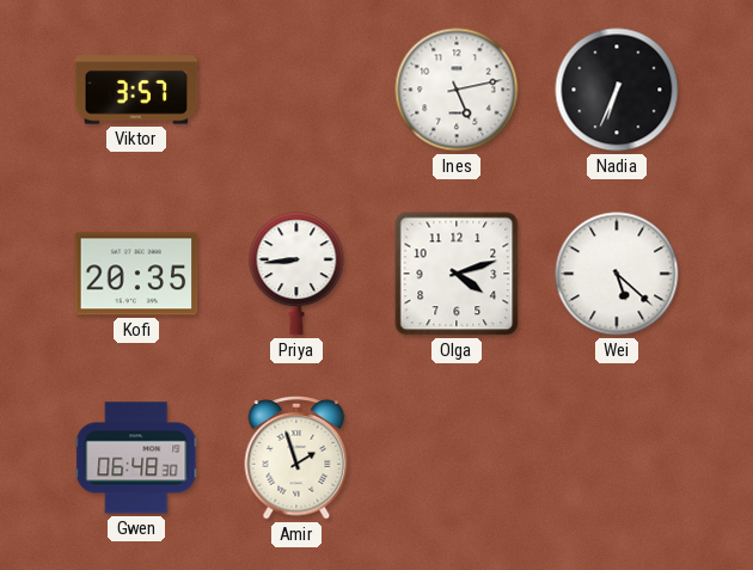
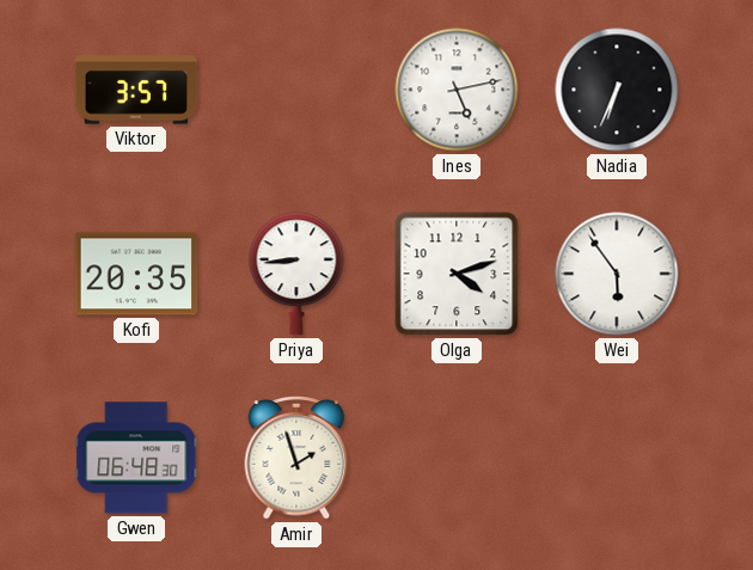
Wei: 5:22 -> 5:54 (617, 274)
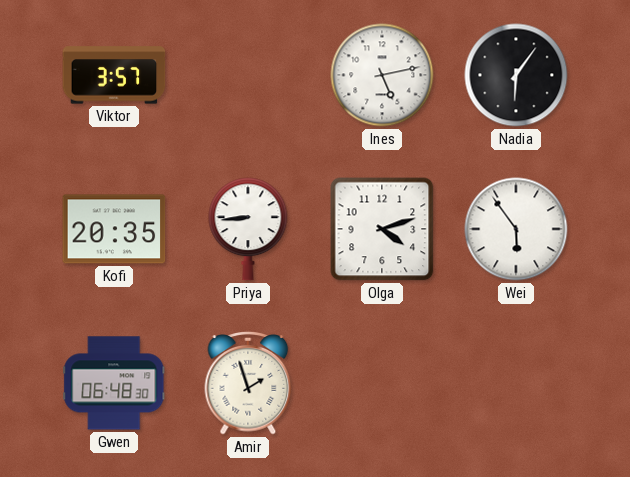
Nadia: 6:34 -> 6:06 (516, 75)
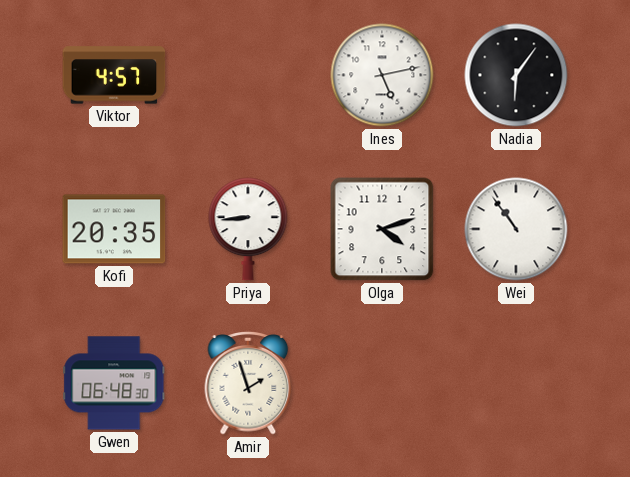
Viktor: 3:57 -> 4:57 (114, 75)
Wei: 5:54 -> 10:54 (516, 229)
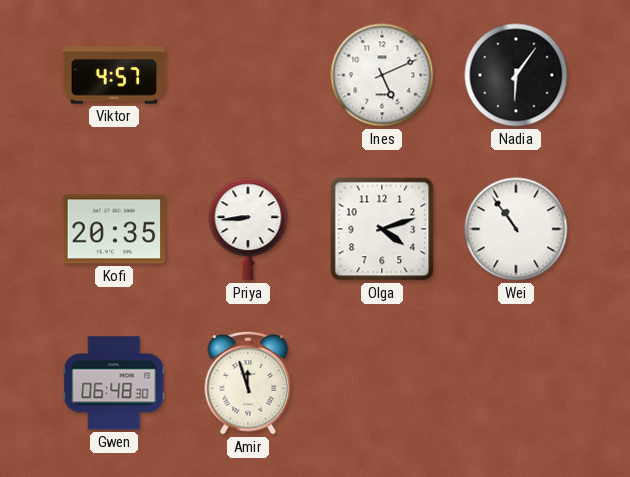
Ines: 5:13 -> 5:11 (382, 75)
Amir: 1:57 -> 11:57 (248, 384)
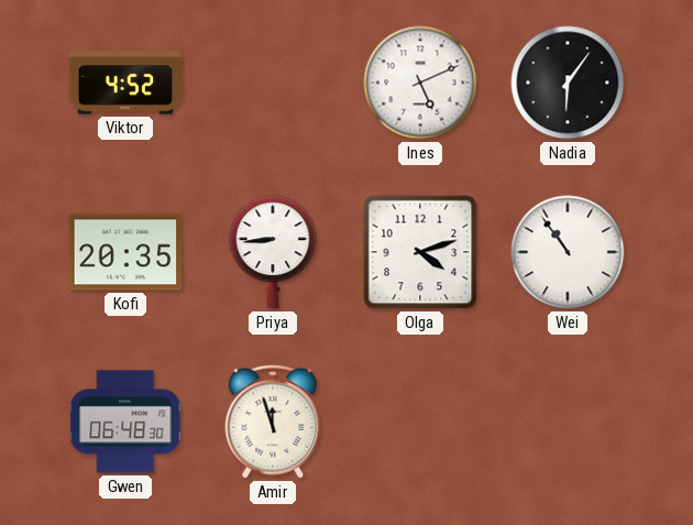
Viktor: 4:57 -> 4:52 (125, 83)
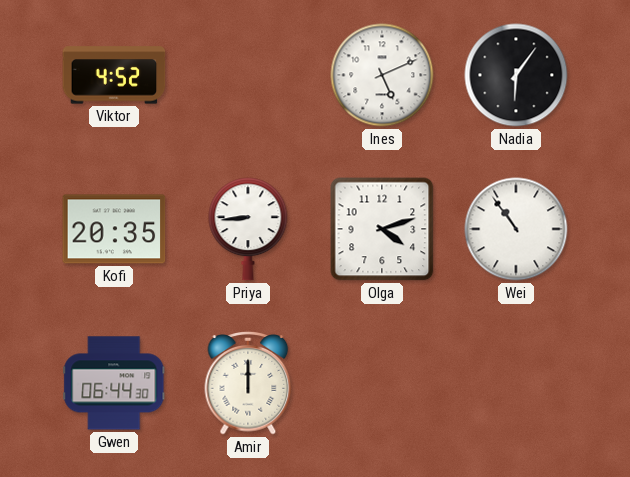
Gwen: 06:48 -> 06:44 (114, 383)
Amir: 11:57 -> 12:00 (248, 384)
